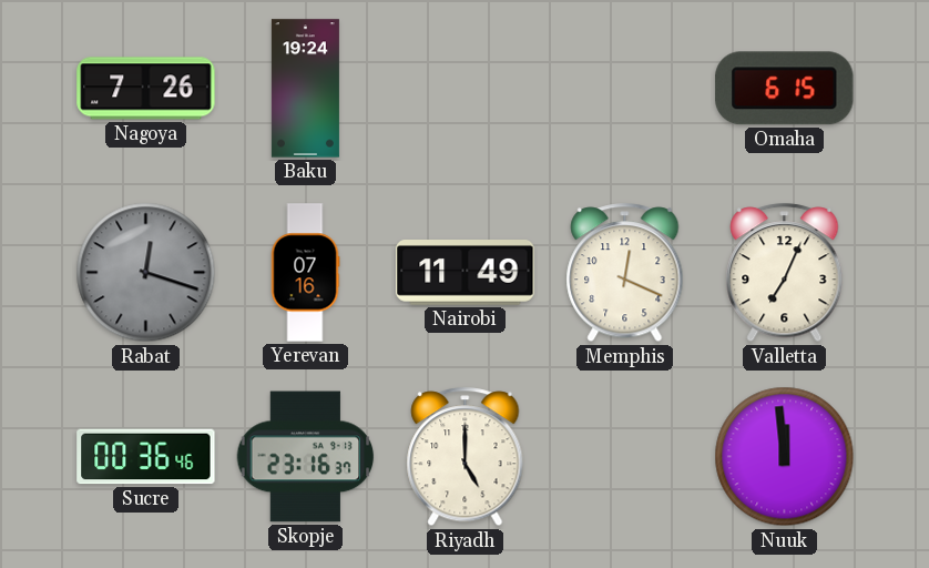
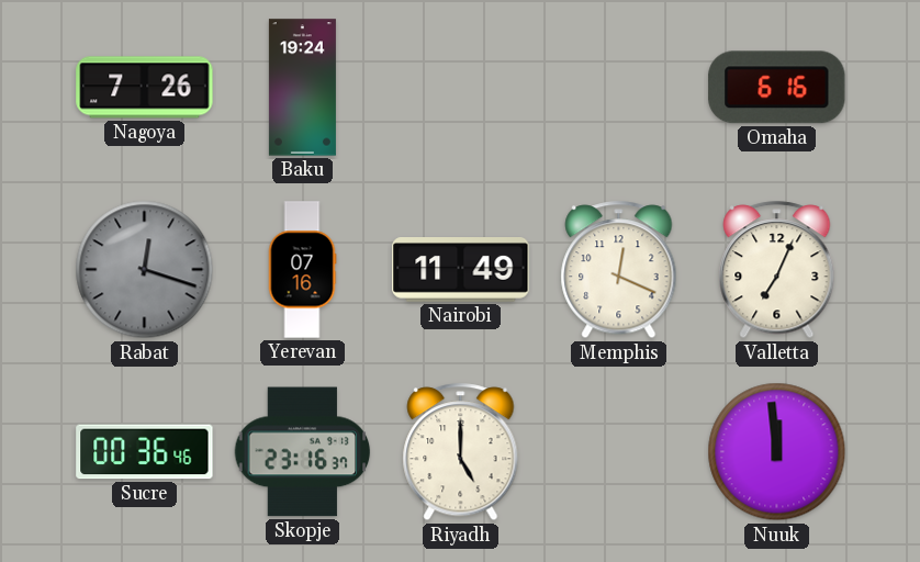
Omaha: 6:15 -> 6:16 (777, 88)
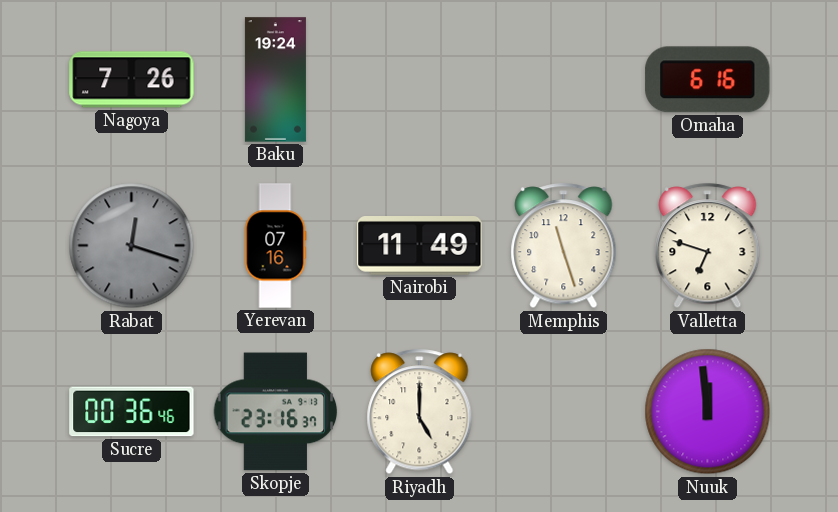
Memphis: 12:19 -> 11:27 (564, 246)
Valletta: 7:04 -> 6:48 (708, 246)
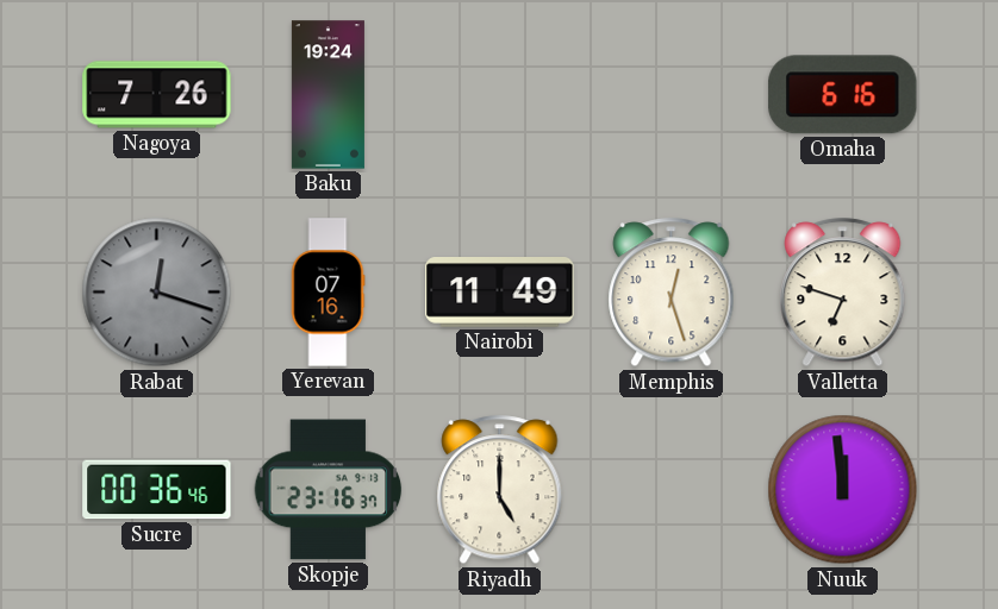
Memphis: 11:27 -> 12:27 (672, 293)
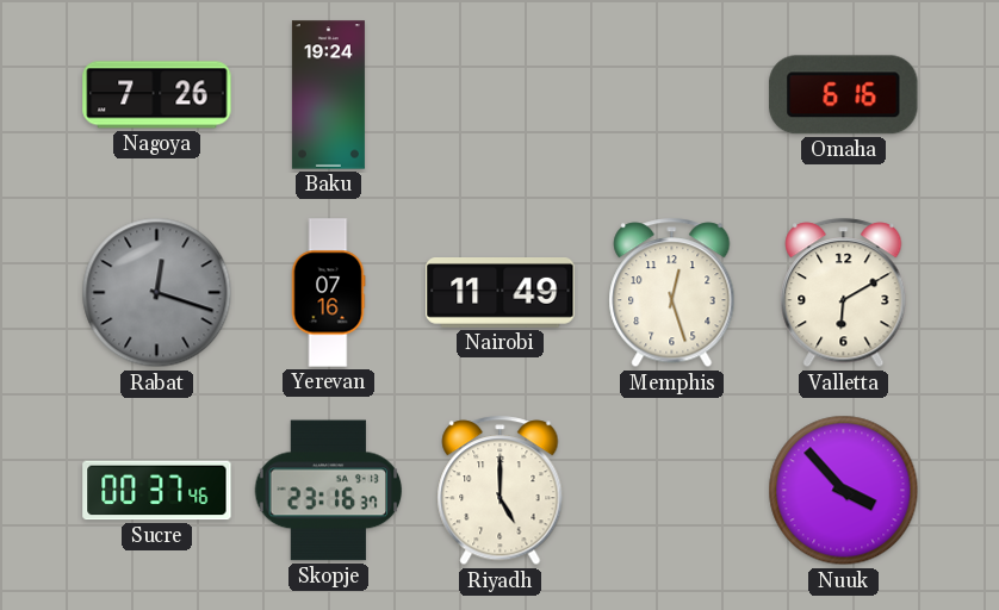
Valletta: 6:48 -> 6:10 (844, 293)
Sucre: 00:36 -> 00:37 (157, 491)
Nuuk: 11:59 -> 3:53 (844, 491)
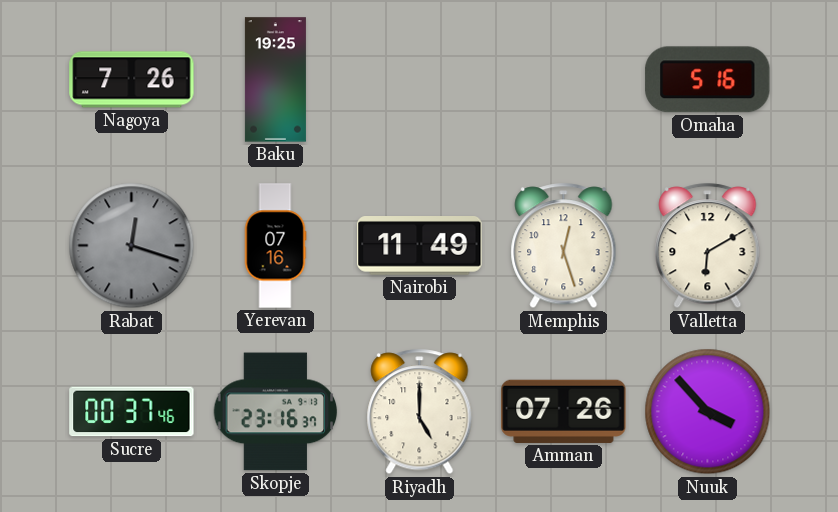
Baku: 19:24 -> 19:25 (275, 80)
Omaha: 6:16 -> 5:16 (708, 80)
Amman: none -> 07:26 (564, 411)
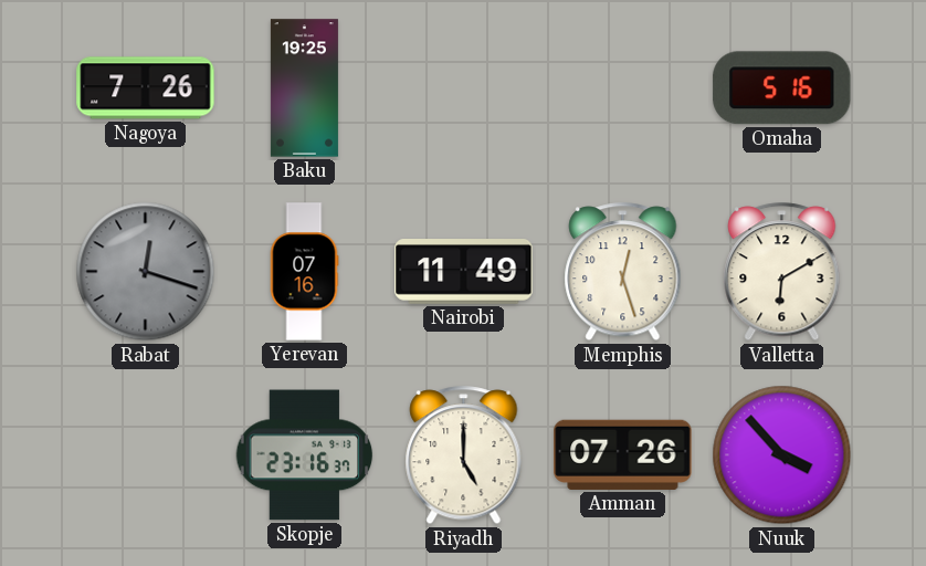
Sucre: 00:37 -> none (132, 412)
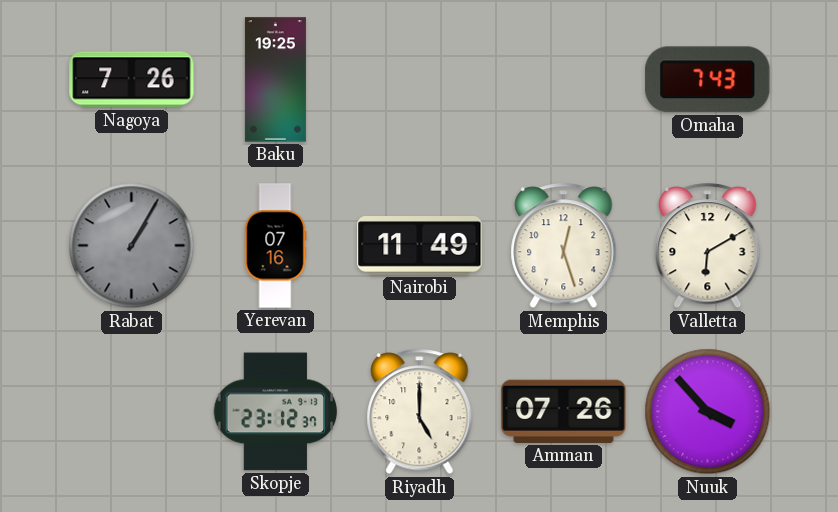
Omaha: 5:16 -> 7:43 (708, 80)
Rabat: 12:18 -> 1:05 (132, 246)
Skopje: 23:16 -> 23:12 (276, 412)
